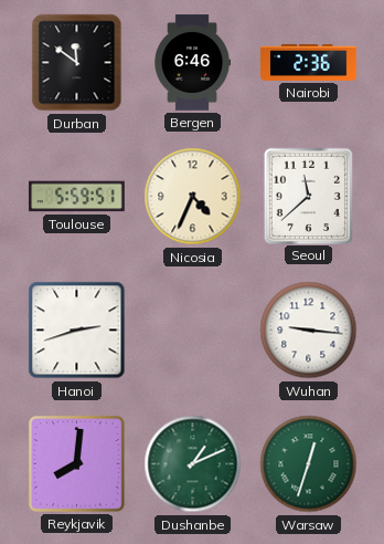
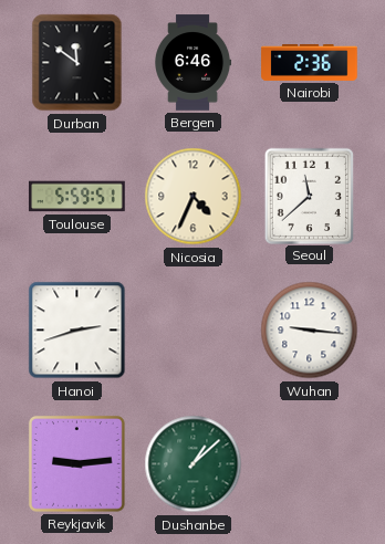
Reykjavik: 8:01 -> 9:14 (76, 463)
Dushanbe: 1:11 -> 1:08 (194, 464)
Warsaw: 12:33 -> none (309, 464)
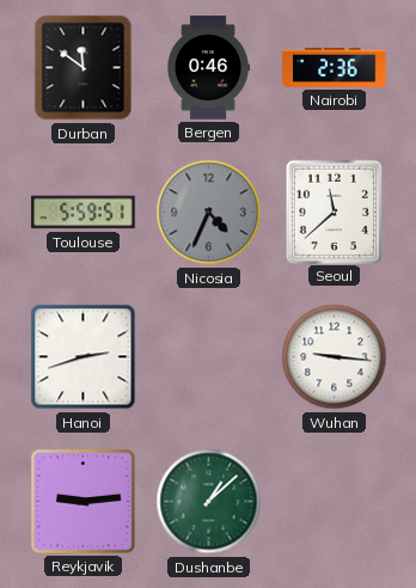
Bergen: 6:46 -> 0:46 (209, 68)
Nicosia dial: cream -> grey (209, 213)
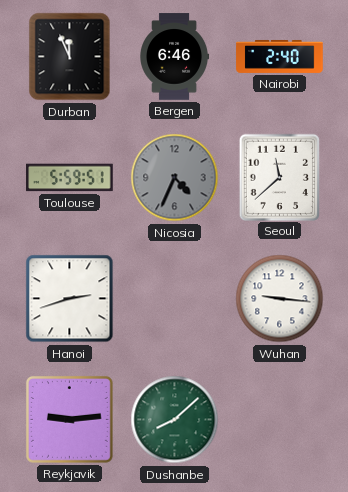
Durban: 11:51 -> 11:56 (70, 57)
Bergen: 0:46 -> 6:46 (175, 57)
Nairobi: 2:36 -> 2:40 (280, 56)
Dushanbe: 1:08 -> 8:08 (175, 420)
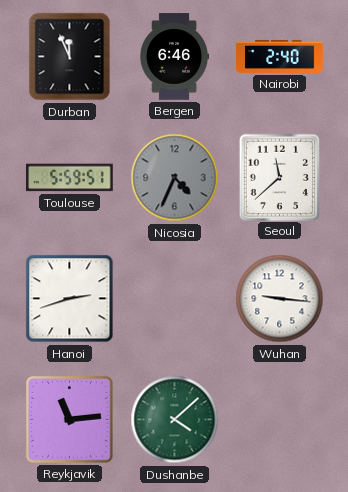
Reykjavik: 9:14 -> 11:14 (69, 419)
Dushanbe: 8:08 -> 4:08 (175, 420)
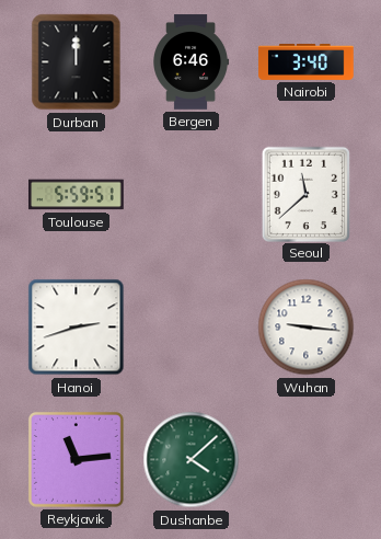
Durban: 11:56 -> 12:00 (77, 62)
Nairobi: 2:40 -> 3:40 (307, 61)
Nicosia: 4:34 -> none (175, 178)
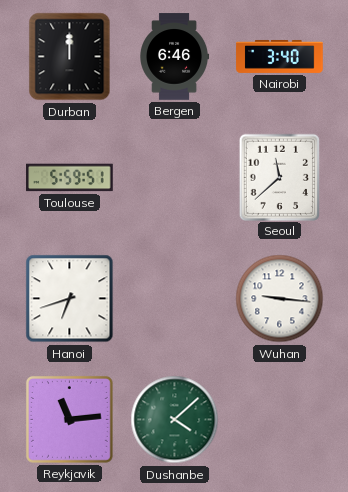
Hanoi: 2:42 -> 6:42 (70, 299)
